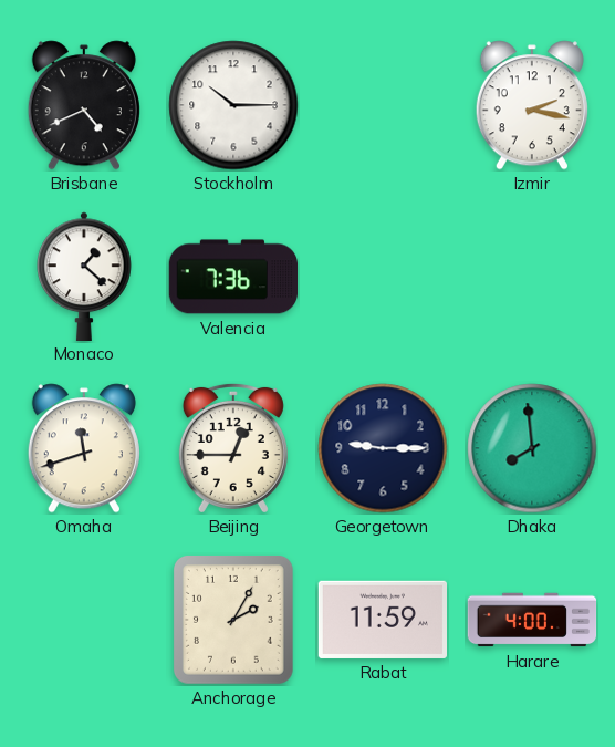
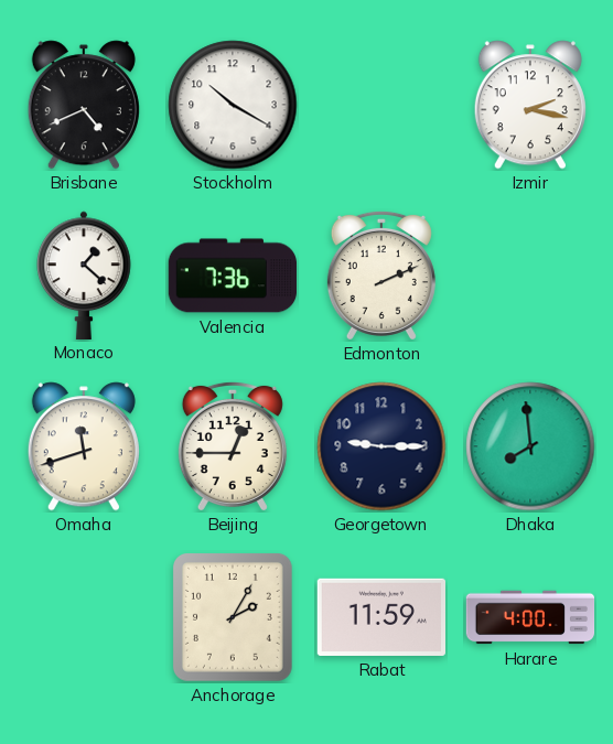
Stockholm: 10:15 -> 10:20 (233, 105)
Edmonton: none -> 2:11 (381, 274)
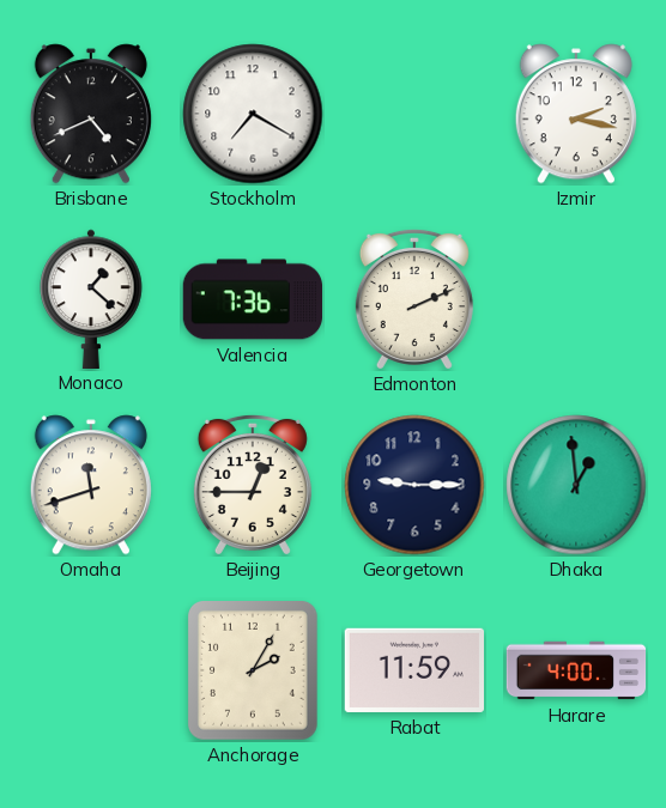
Stockholm: 10:20 -> 7:20 (253, 114)
Dhaka: 7:59 -> 12:59 (576, 485)
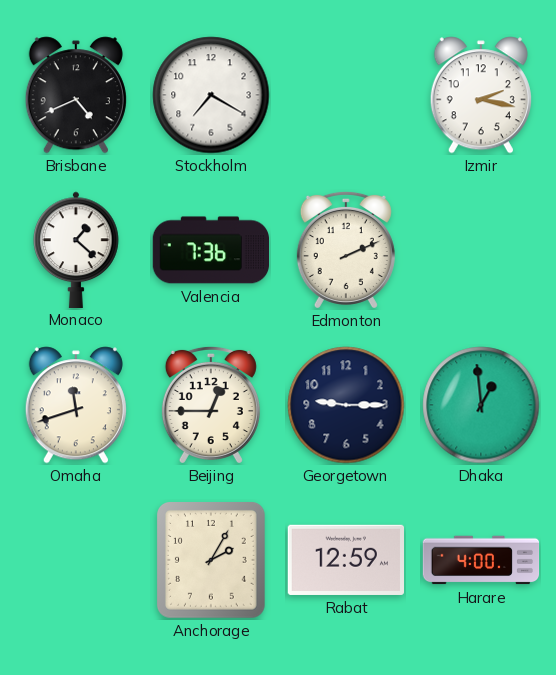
Rabat: 11:59 -> 12:59 (345, 560)
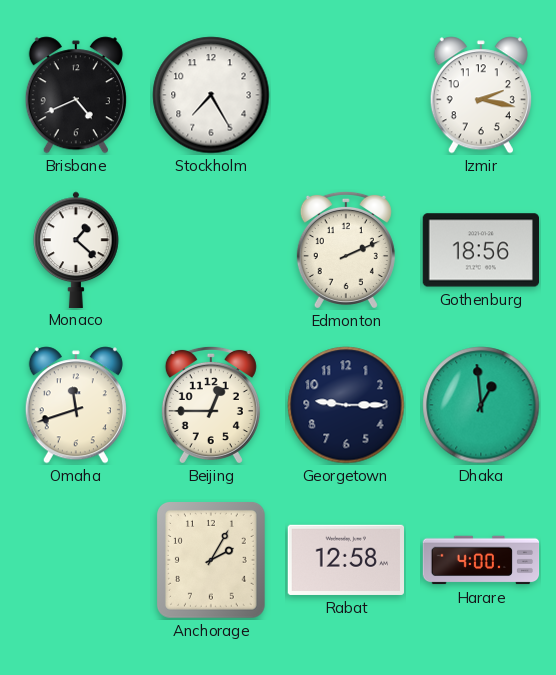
Stockholm: 7:20 -> 7:25 (211, 95)
Valencia: 7:36 -> none (210, 250)
Gothenburg: none -> 18:56 (480, 250)
Rabat: 12:59 -> 12:58 (345, 560)
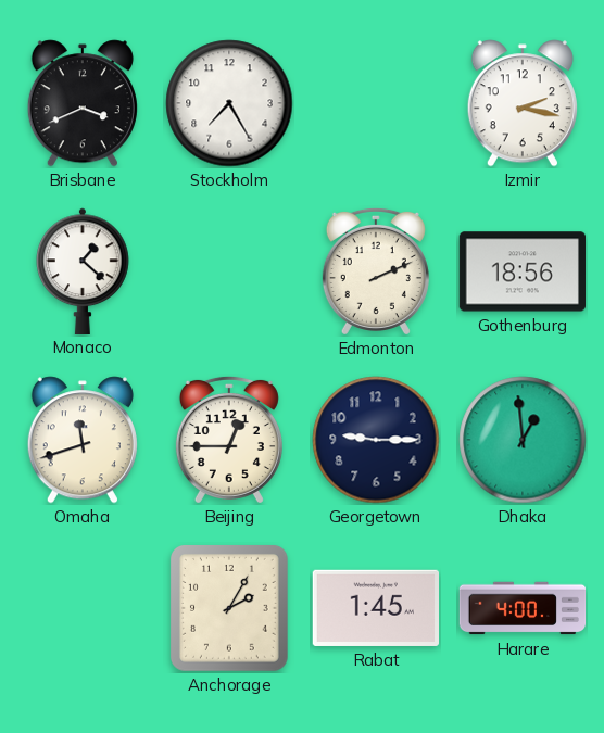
Brisbane: 4:41 -> 3:41 (83, 103)
Rabat: 12:58 -> 1:45 (375, 608)
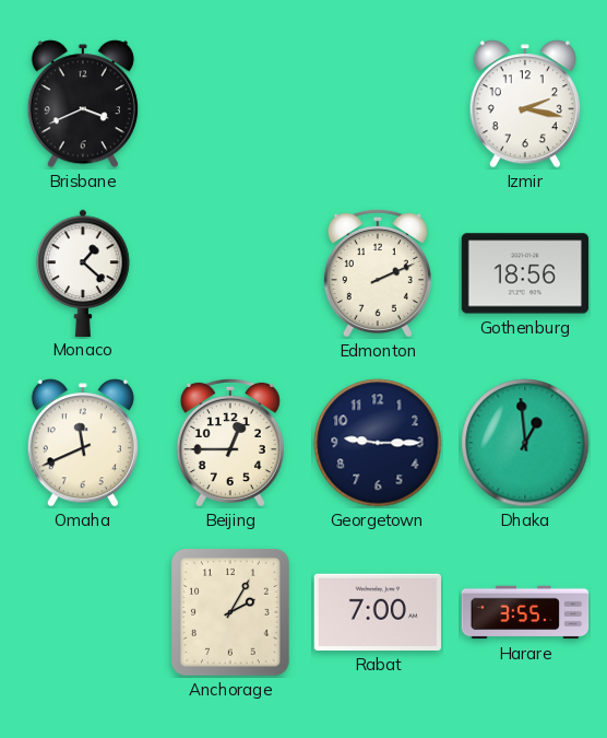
Stockholm: 7:25 -> none (229, 103)
Omaha: 11:42 -> 11:41 (83, 443)
Rabat: 1:45 -> 7:00 (377, 612)
Harare: 4:00 -> 3:55 (525, 612)
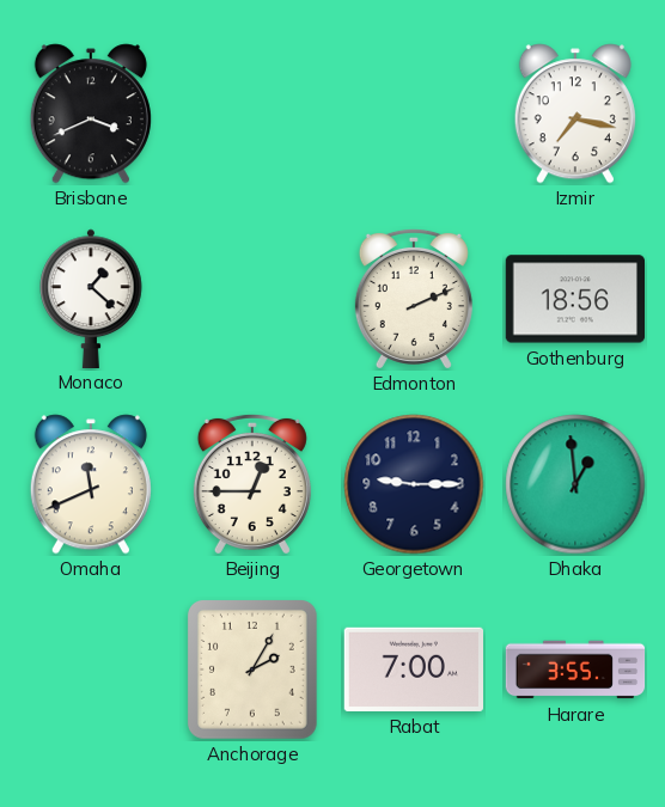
Izmir: 2:17 -> 7:17 (575, 114)
